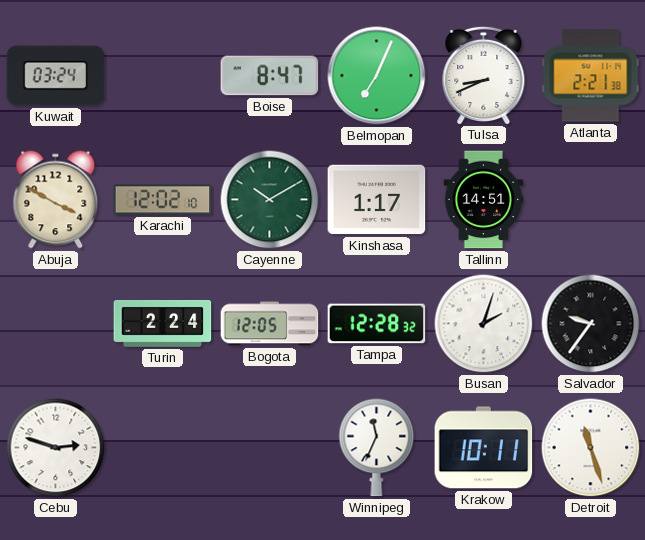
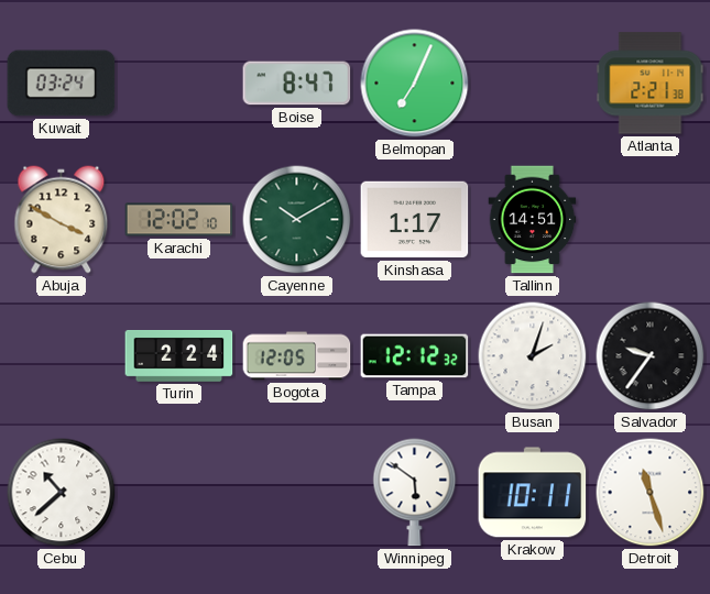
Tulsa: 8:41 -> none (484, 75)
Tampa: 12:28 -> 12:12 (415, 356)
Cebu: 2:48 -> 10:38 (62, 493)
Winnipeg: 11:34 -> 5:51 (415, 493)
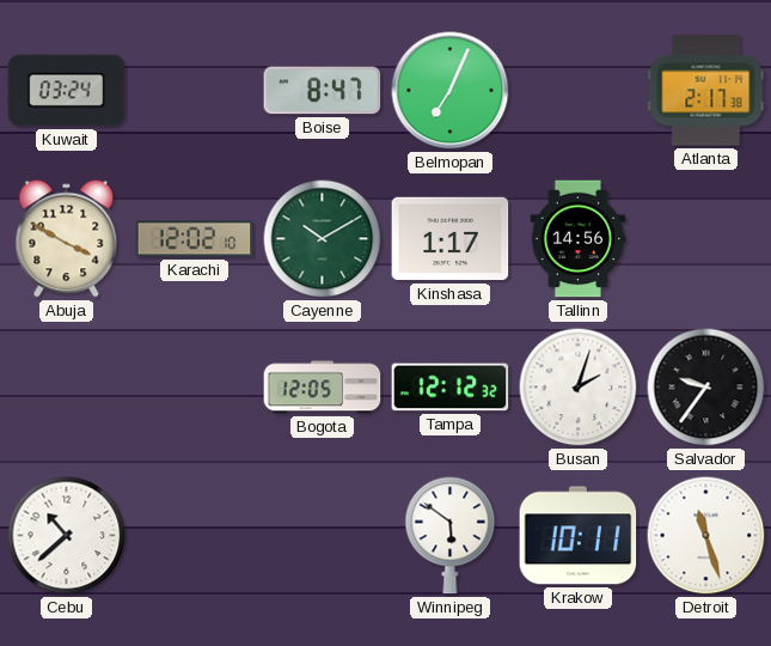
Atlanta: 2:21 -> 2:17 (706, 91)
Tallinn: 14:51 -> 14:56 (579, 239)
Turin: 2:24 -> none (179, 356)
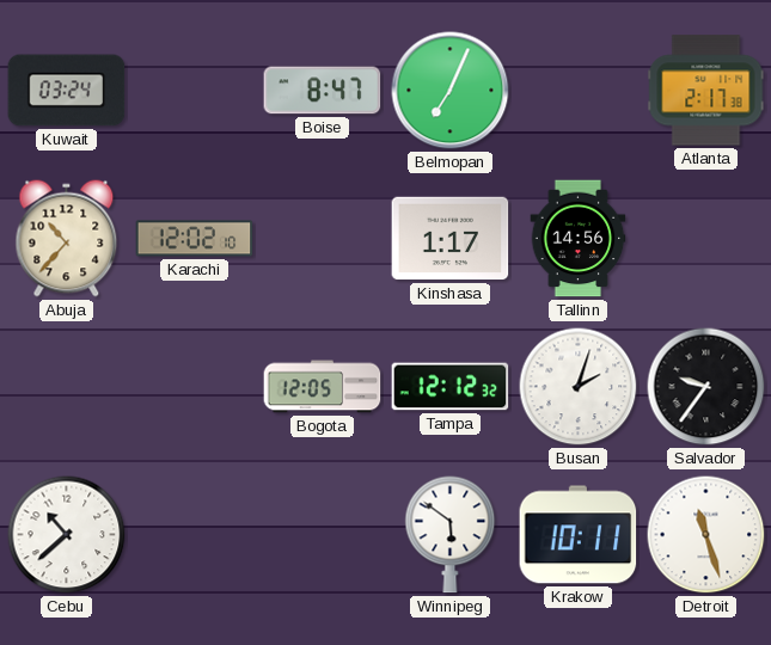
Abuja: 3:50 -> 10:37 (67, 239)
Cayenne: 10:10 -> none (323, 239)
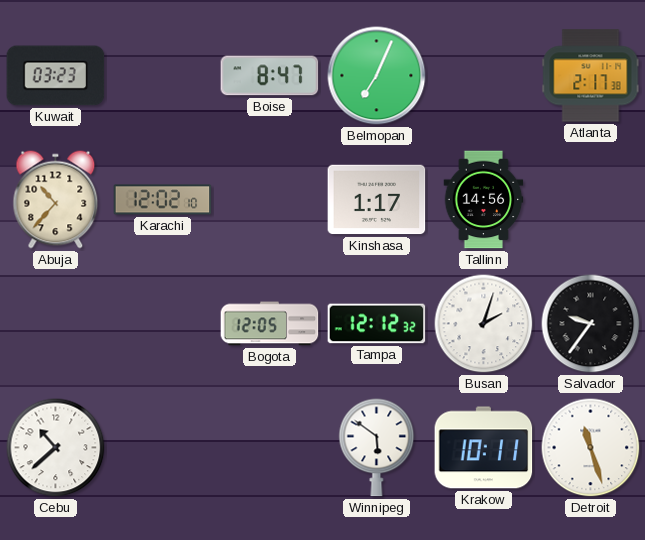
Kuwait: 03:24 -> 03:23 (56, 76)
